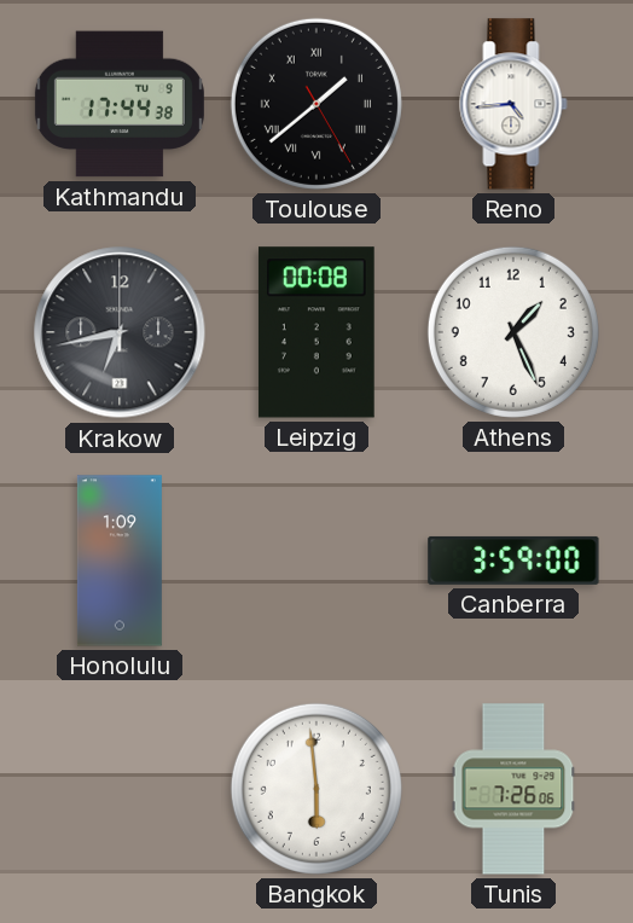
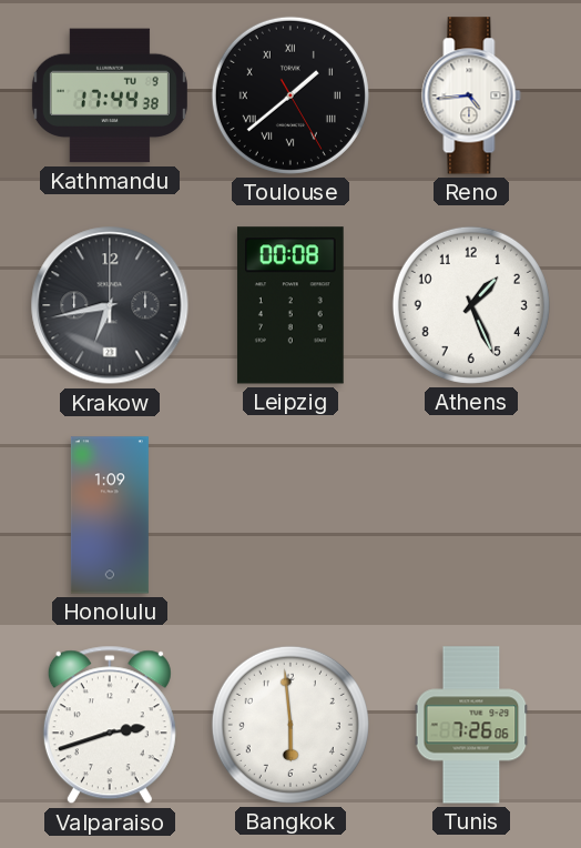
Canberra: 3:59 -> none (513, 561)
Valparaiso: none -> 2:42 (110, 725)
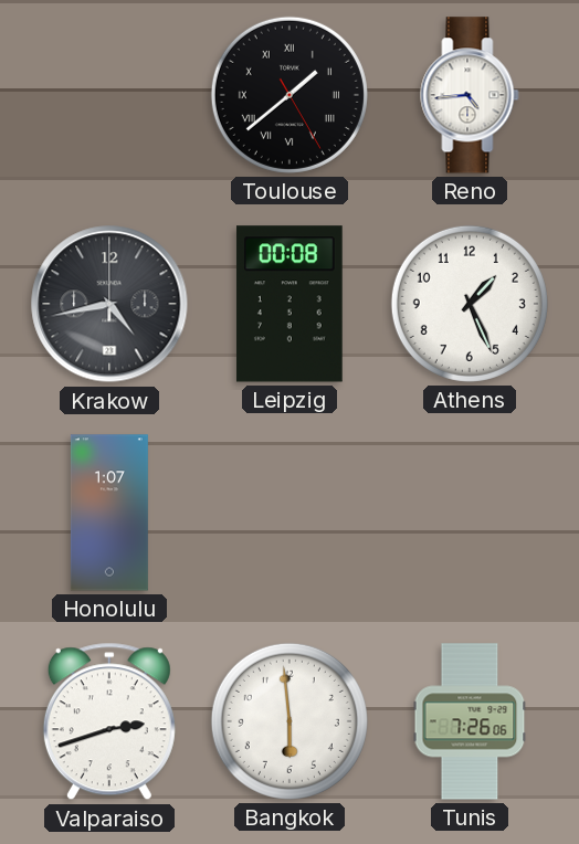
Kathmandu: 17:44 -> none (110, 95)
Krakow: 6:43 -> 4:43 (109, 304)
Honolulu: 1:09 -> 1:07 (109, 513)
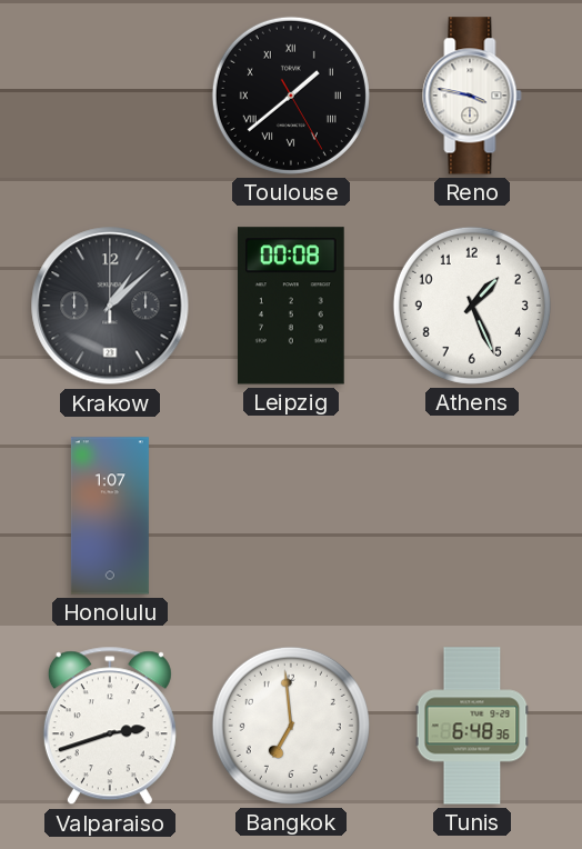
Reno: 4:44 -> 3:47 (472, 96)
Krakow: 4:43 -> 1:08 (110, 306)
Bangkok: 5:59 -> 6:59 (291, 726)
Tunis: 7:26 -> 6:48 (472, 726)
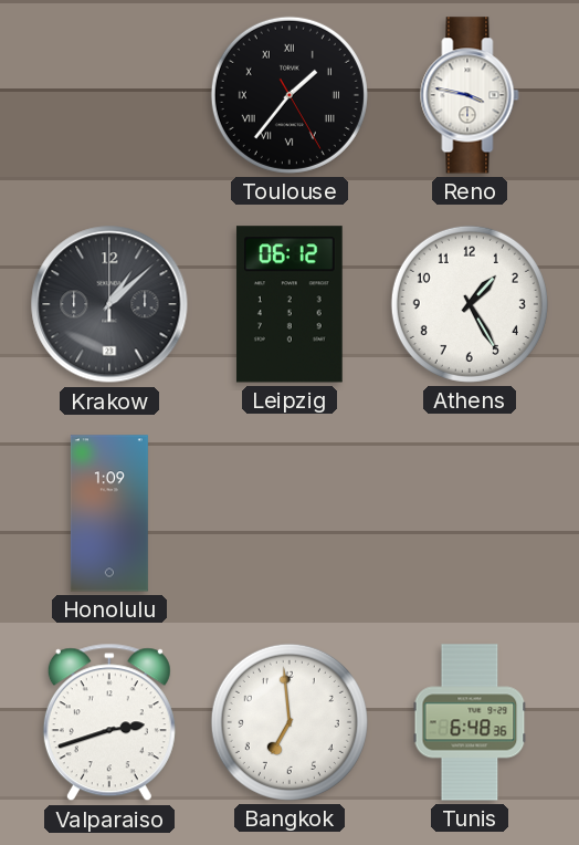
Toulouse: 1:38 -> 1:36 (289, 95)
Leipzig: 00:08 -> 06:12 (289, 304)
Athens: 1:26 -> 1:25 (470, 304)
Honolulu: 1:07 -> 1:09 (109, 513)
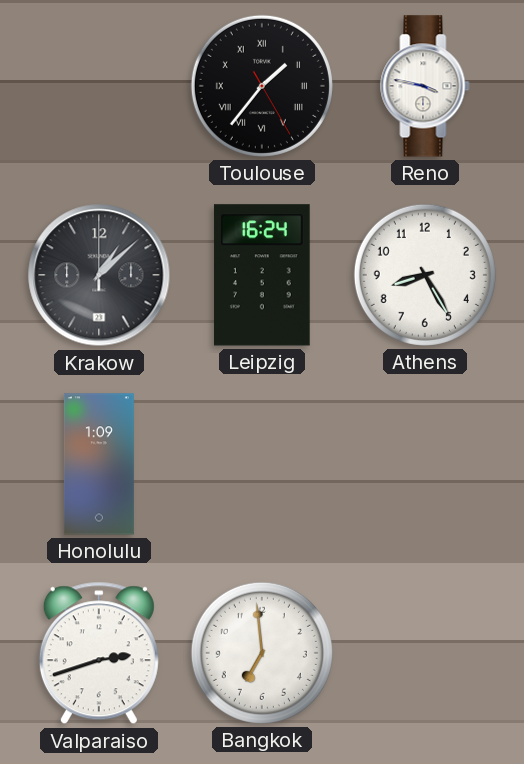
Leipzig: 06:12 -> 16:24 (262, 275)
Athens: 1:25 -> 8:25 (425, 275)
Tunis: 6:48 -> none (470, 722)
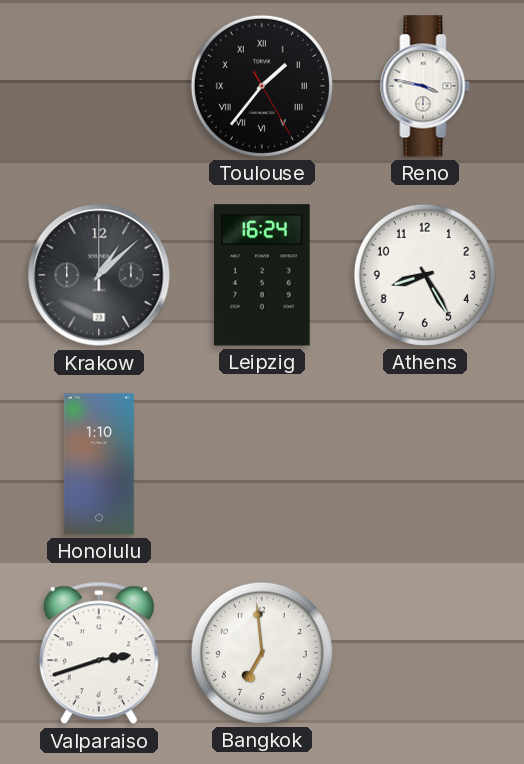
Honolulu: 1:09 -> 1:10 (99, 464)
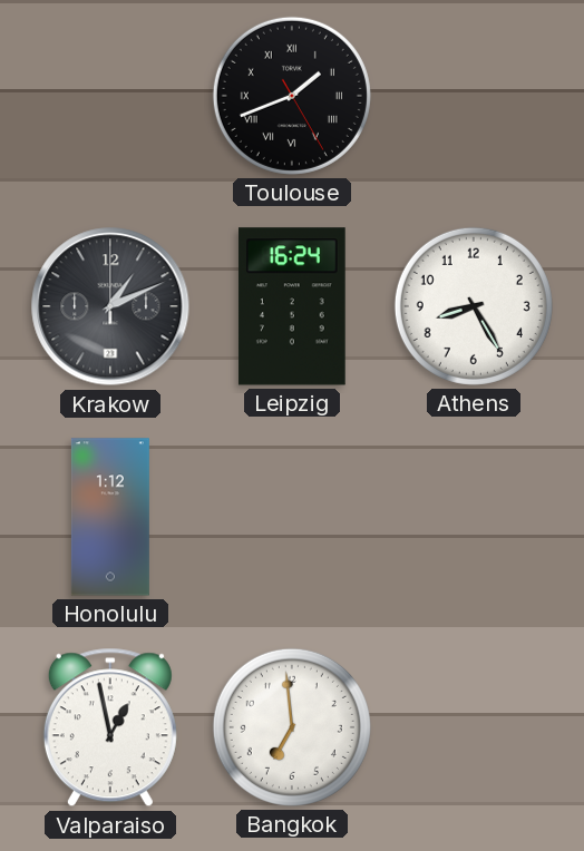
Toulouse: 1:36 -> 1:41 (292, 96)
Reno: 3:47 -> none (425, 86)
Krakow: 1:08 -> 1:11 (110, 306)
Honolulu: 1:10 -> 1:12 (110, 517)
Valparaiso: 2:42 -> 12:58 (110, 727)
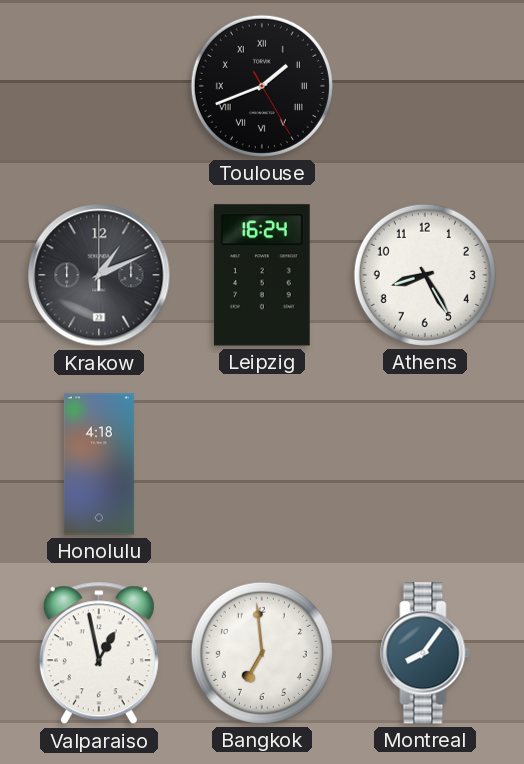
Honolulu: 1:12 -> 4:18 (99, 464)
Montreal: none -> 8:06 (425, 653)
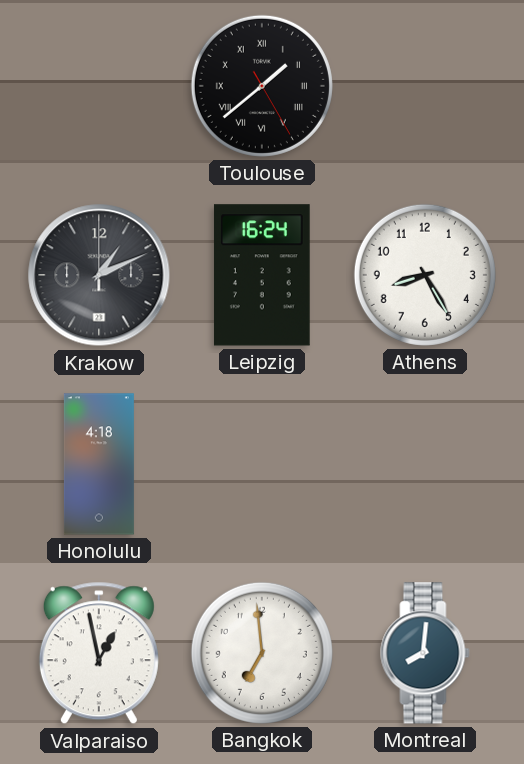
Toulouse: 1:41 -> 1:38 (262, 86)
Montreal: 8:06 -> 8:01 (425, 653)
